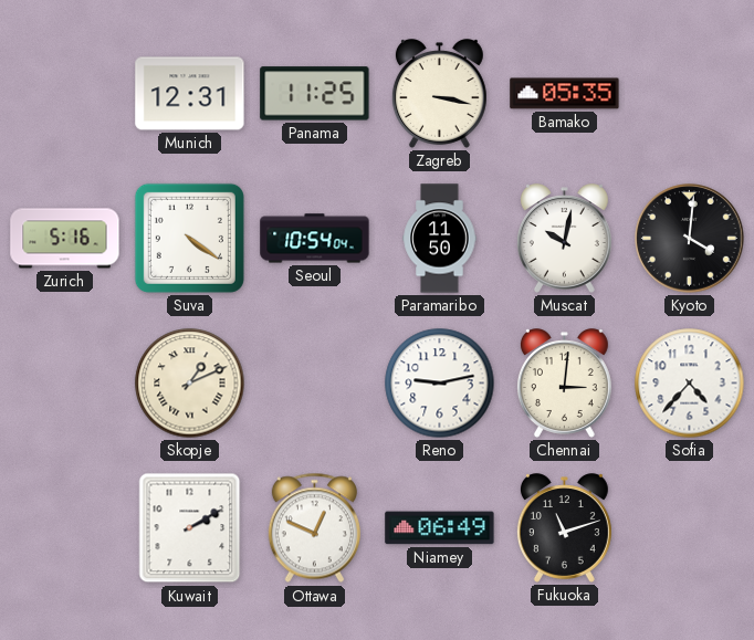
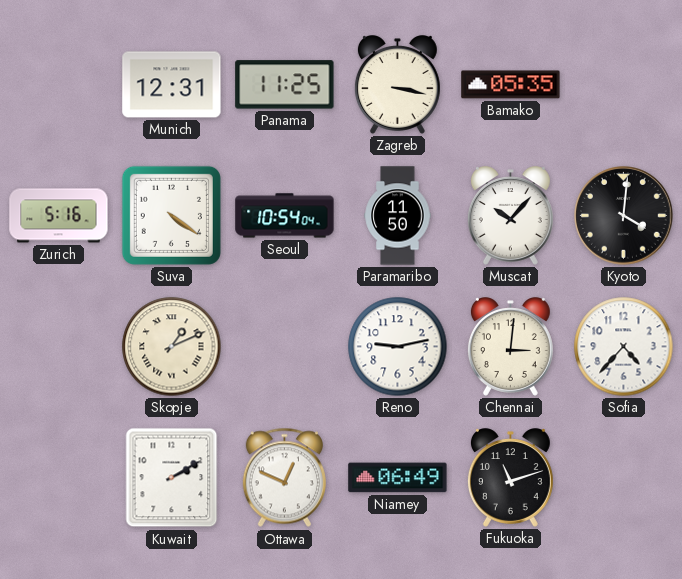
Muscat: 10:02 -> 10:07 (510, 216)
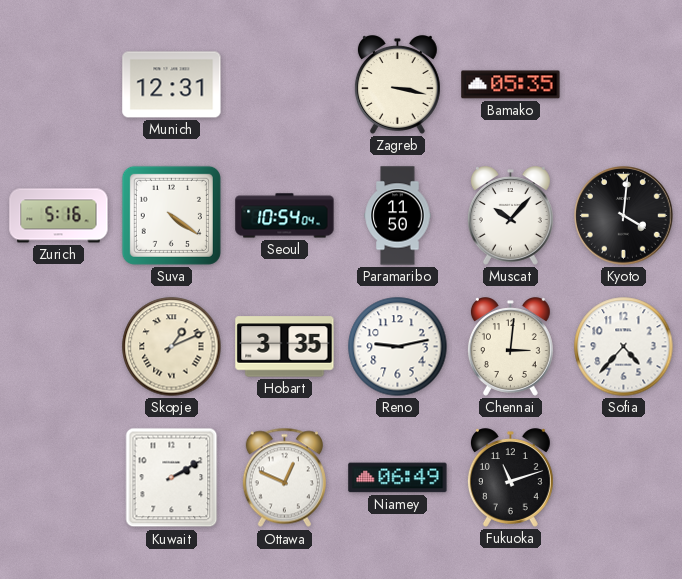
Panama: 11:25 -> none (285, 85)
Hobart: none -> 3:35 (285, 347)
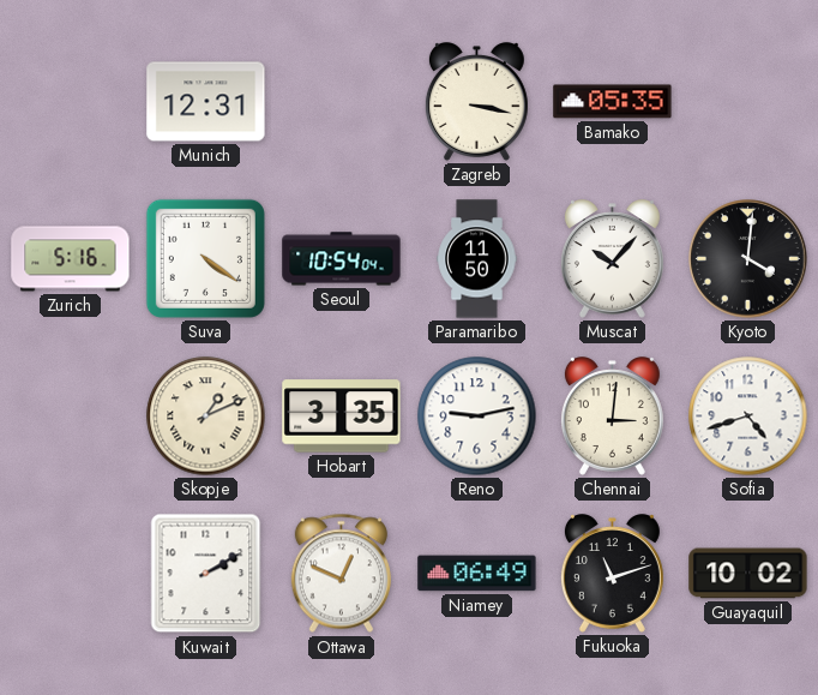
Sofia: 4:37 -> 4:42 (748, 417)
Guayaquil: none -> 10:02 (748, 574)
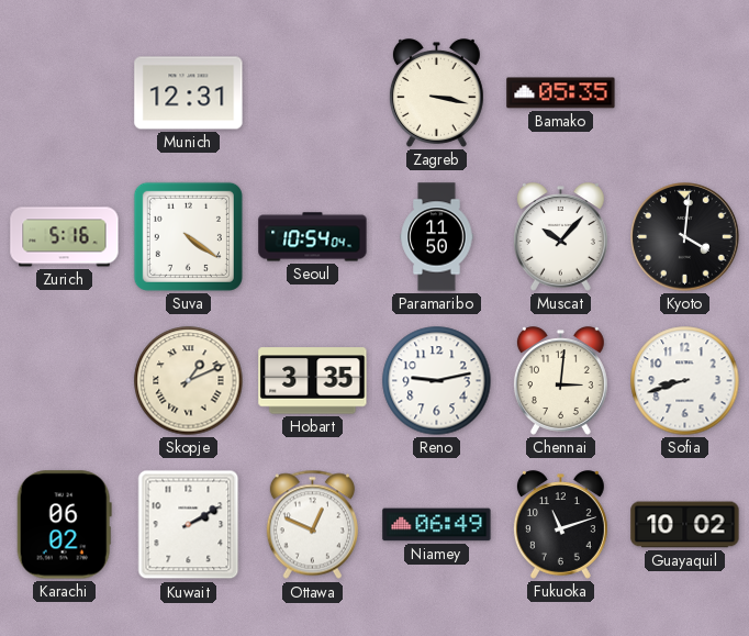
Sofia: 4:42 -> 8:42 (685, 381)
Karachi: none -> 06:02 (64, 525)
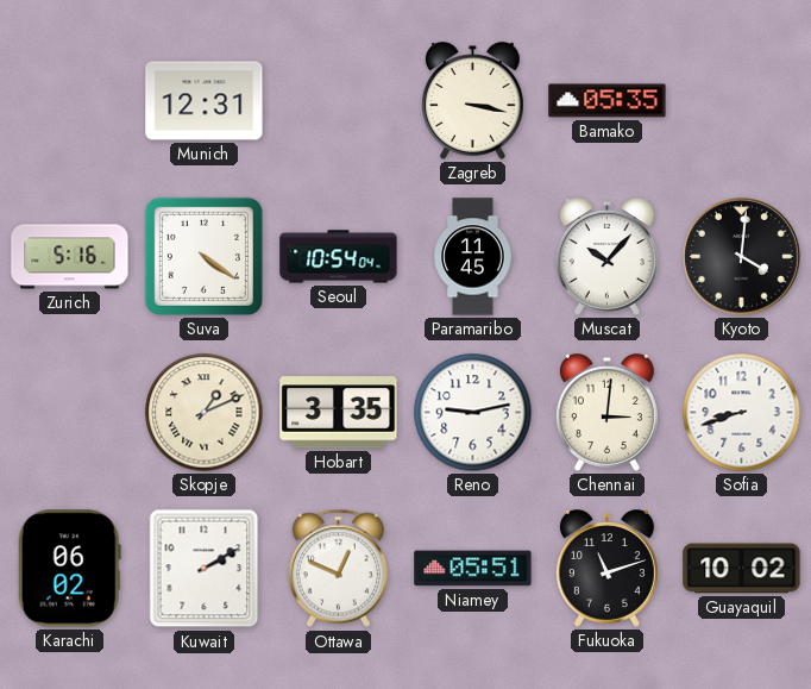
Paramaribo: 11:50 -> 11:45 (473, 257)
Niamey: 06:49 -> 05:51 (473, 569)
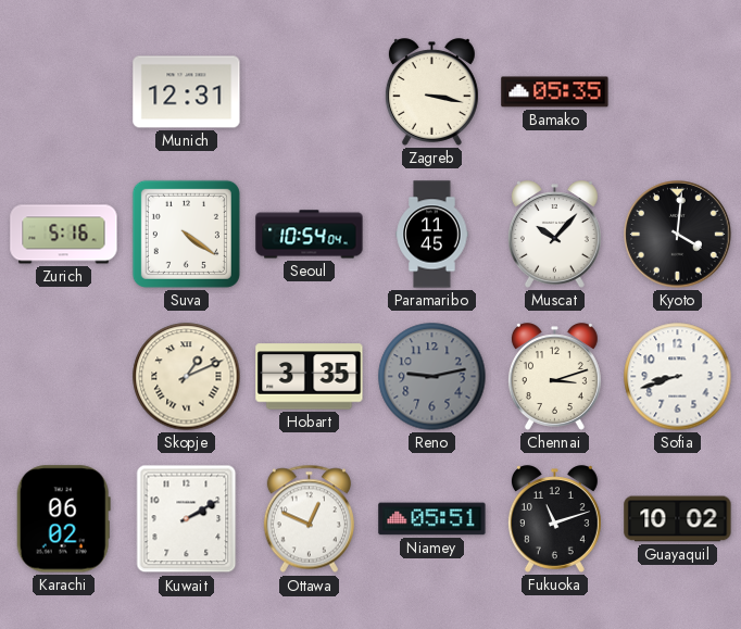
Reno dial: white -> grey (432, 377)
Chennai: 3:01 -> 3:12 (554, 377)
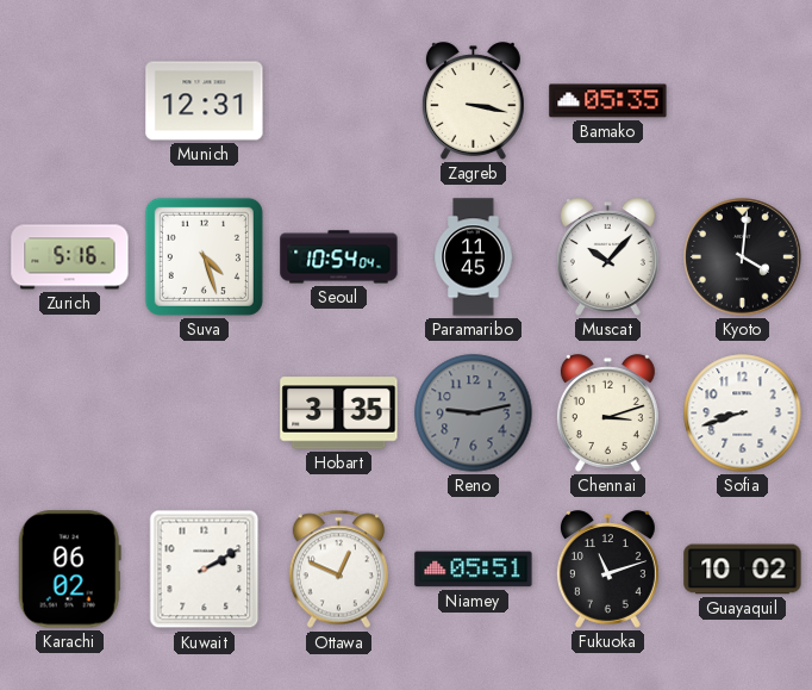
Suva: 4:21 -> 4:27 (204, 256)
Skopje: 1:11 -> none (187, 377)
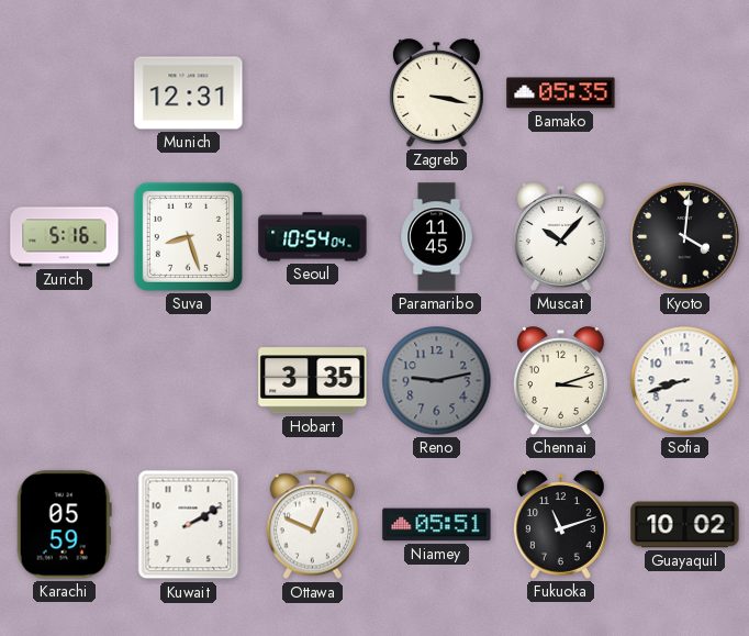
Suva: 4:27 -> 8:27 (188, 236)
Karachi: 06:02 -> 05:59 (64, 525)
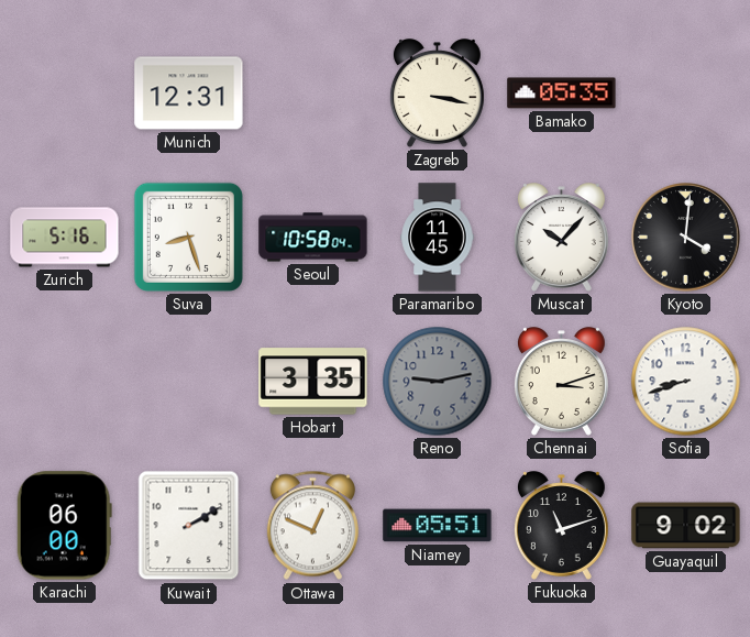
Seoul: 10:54 -> 10:58 (313, 238)
Karachi: 05:59 -> 06:00 (64, 526)
Guayaquil: 10:02 -> 9:02 (686, 526)
